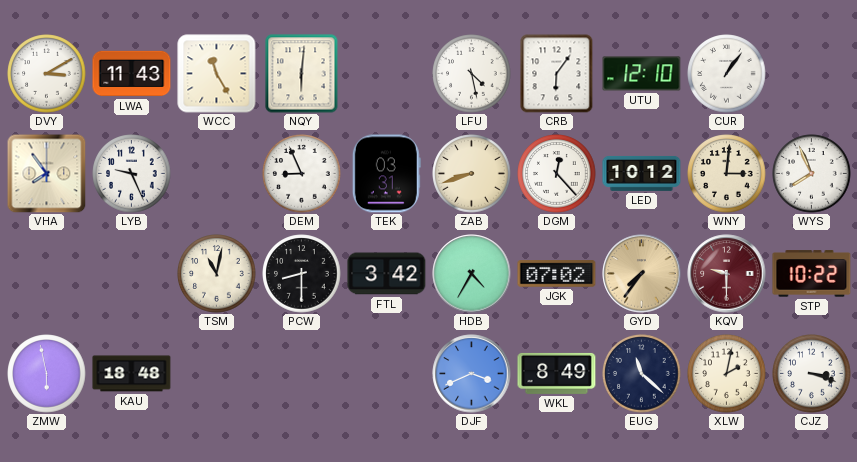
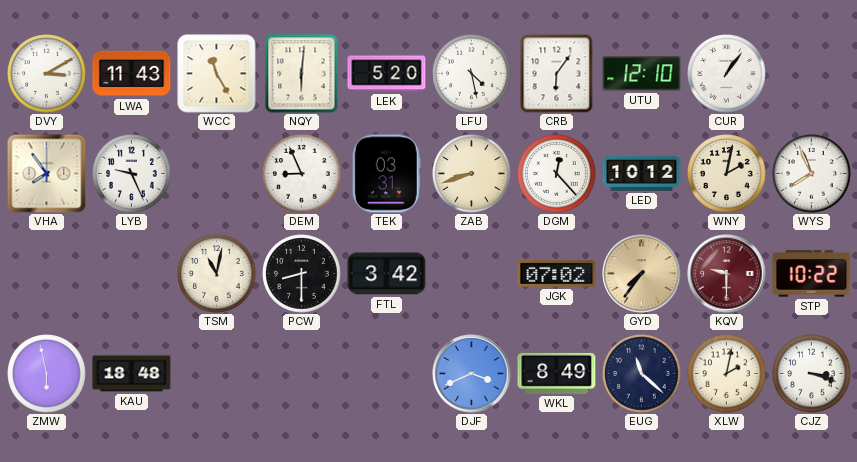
LEK: none -> 5:20 (387, 74)
WNY: 3:01 -> 2:02 (727, 174)
HDB: 4:35 -> none (472, 274)
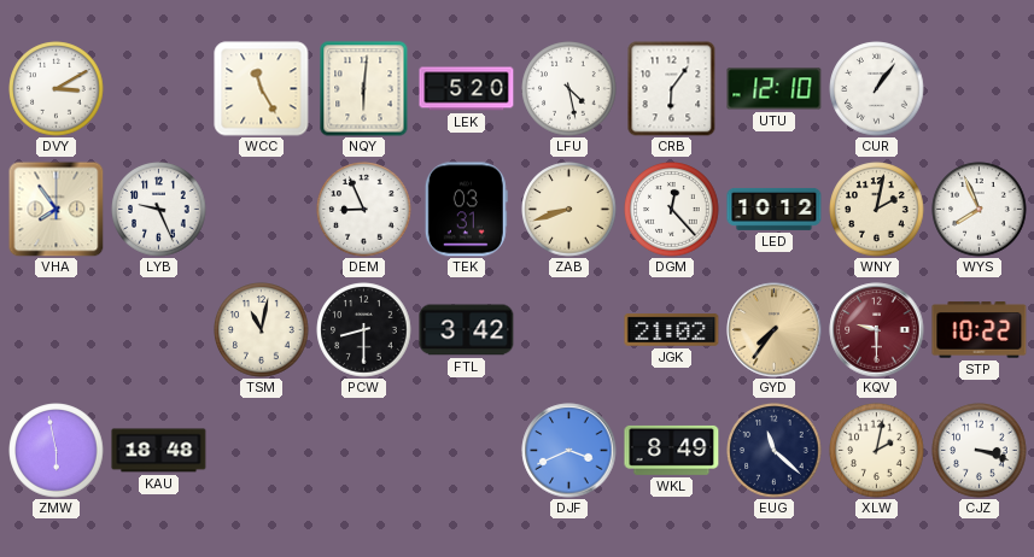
LWA: 11:43 -> none (132, 74)
JGK: 07:02 -> 21:02 (672, 330)
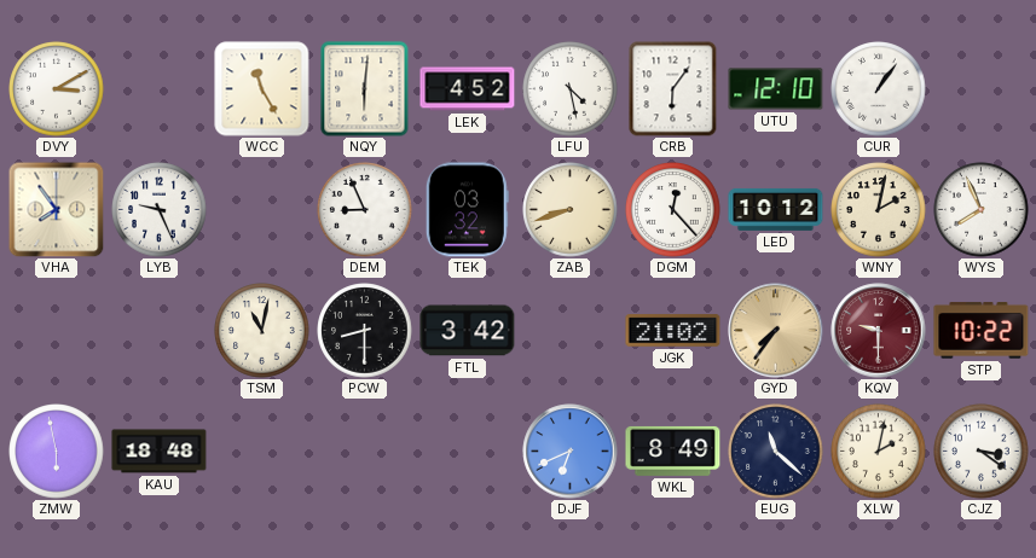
LEK: 5:20 -> 4:52 (468, 89)
TEK: 03:31 -> 03:32 (467, 210)
DJF: 3:41 -> 6:41 (571, 452)
CJZ: 3:18 -> 3:21 (982, 452)
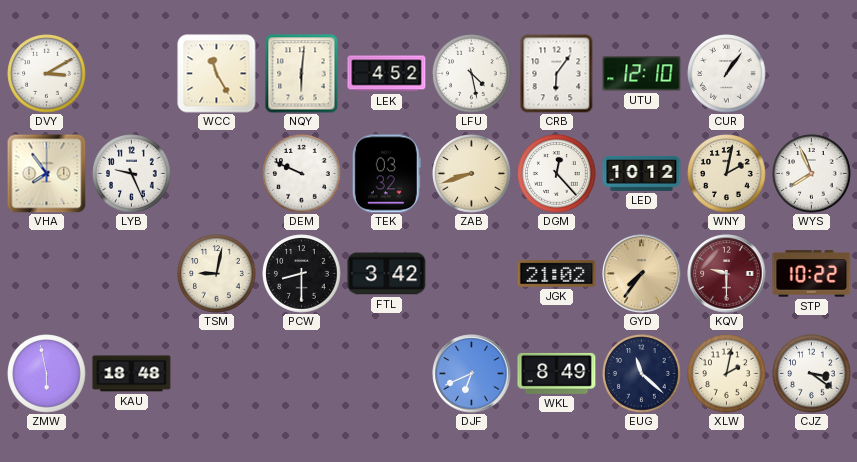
DEM: 8:56 -> 9:49 (302, 174)
TSM: 11:02 -> 9:02 (217, 274)
